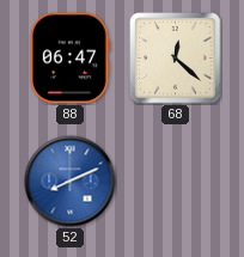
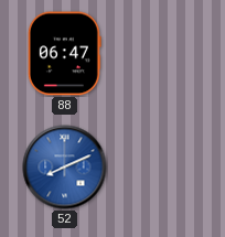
68: 12:22 -> none (176, 59)
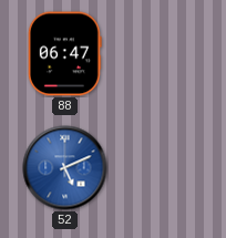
52: 8:11 -> 5:11 (65, 168)
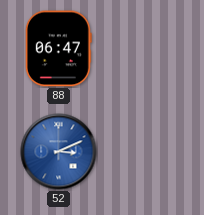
52: 5:11 -> 3:11 (59, 152)
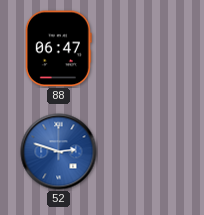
52: 3:11 -> 2:48 (59, 152)
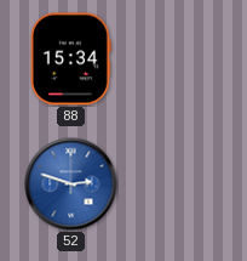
88: 06:47 -> 15:34 (70, 59)
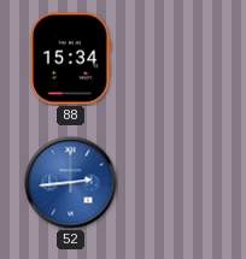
52: 2:48 -> 2:44 (71, 183)
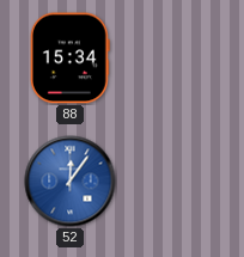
52: 2:44 -> 12:06 (71, 182)
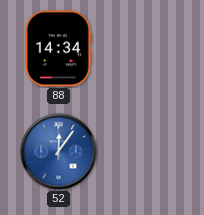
88: 15:34 -> 14:34 (58, 49)
